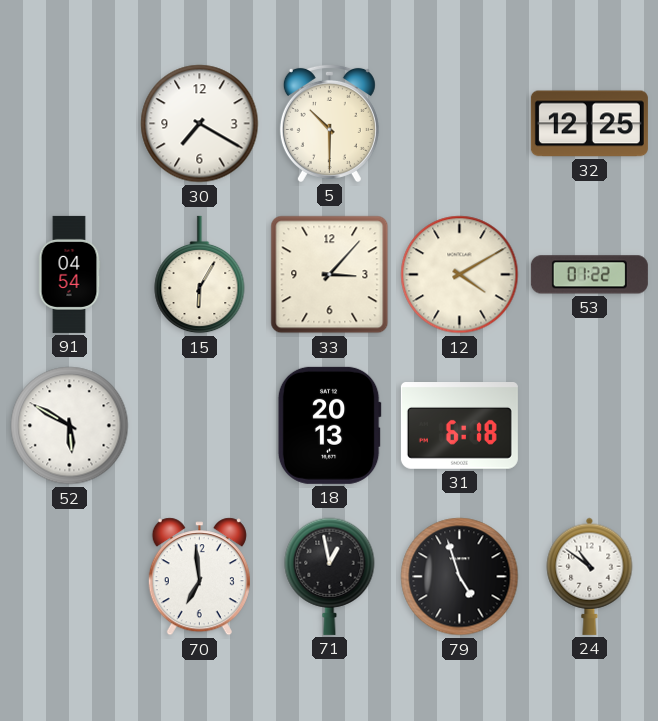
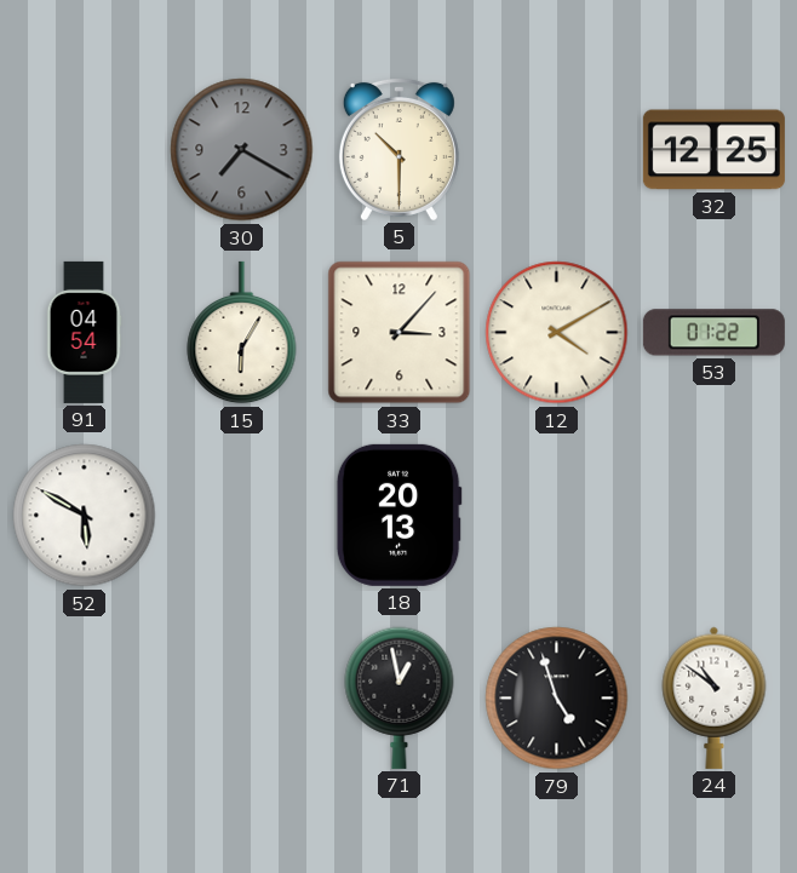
30 dial: white -> grey (242, 150)
31: 6:18 -> none (459, 426)
70: 6:59 -> none (199, 577)
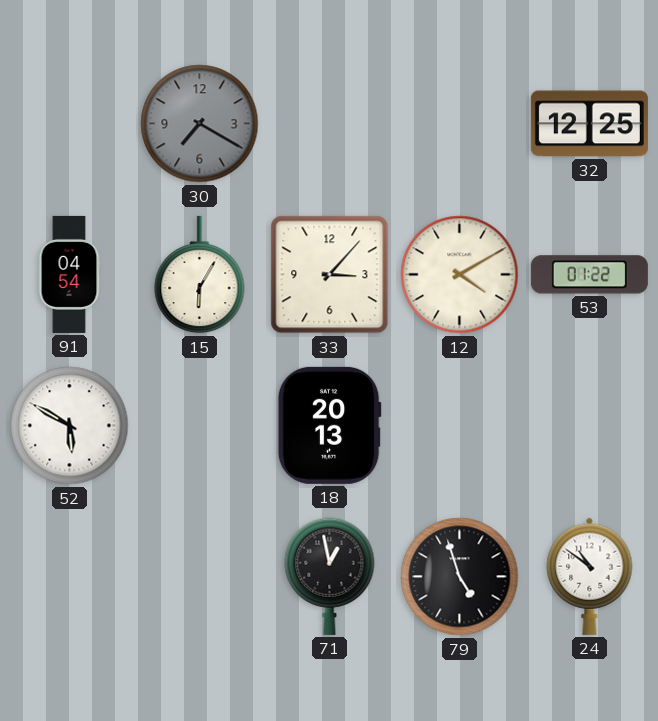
5: 10:30 -> none (398, 149)
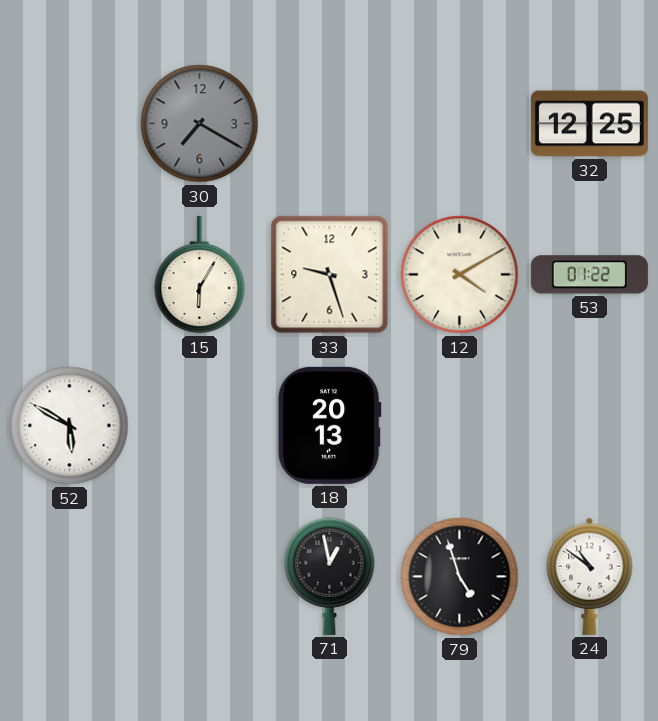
91: 04:54 -> none (69, 274)
33: 3:07 -> 9:27 (330, 275)
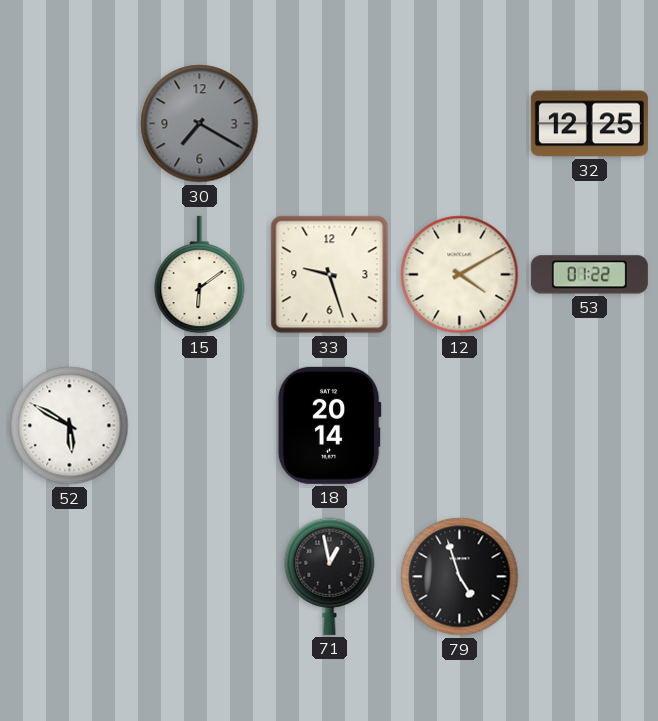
15: 6:05 -> 6:09 (200, 275)
18: 20:13 -> 20:14 (329, 425)
24: 10:51 -> none (590, 576)
